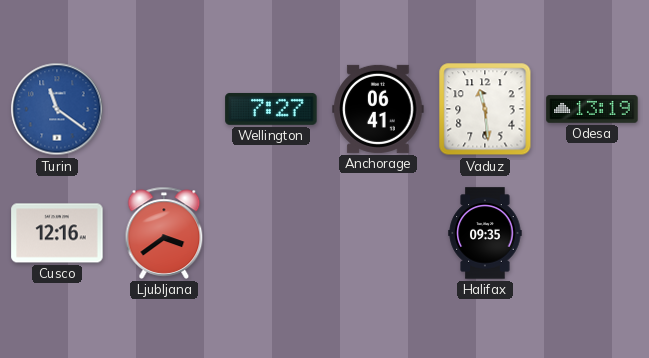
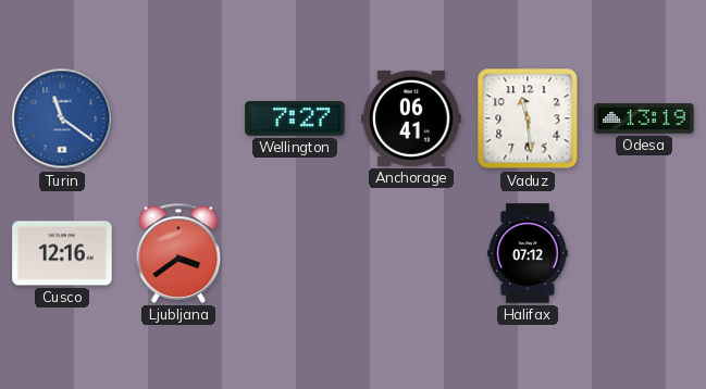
Halifax: 09:35 -> 07:12 (528, 253)
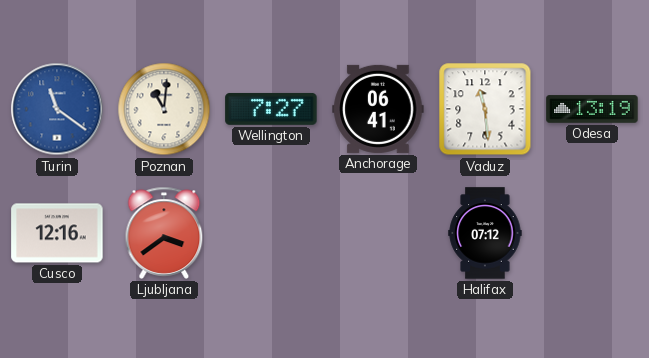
Poznan: none -> 11:01 (164, 109)
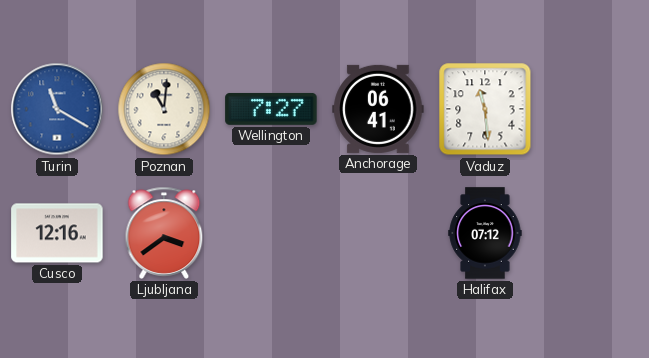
Turin: 11:21 -> 11:20 (57, 109)
Odesa: 13:19 -> none (592, 109)
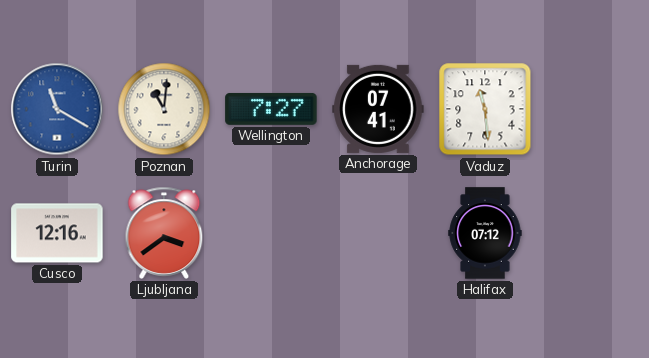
Anchorage: 06:41 -> 07:41 (378, 109)
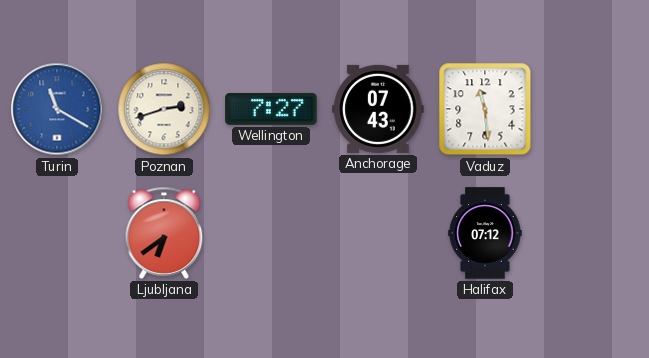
Poznan: 11:01 -> 2:42 (164, 109)
Anchorage: 07:41 -> 07:43 (378, 109)
Cusco: 12:16 -> none (57, 233)
Ljubljana: 3:39 -> 6:39 (164, 233)
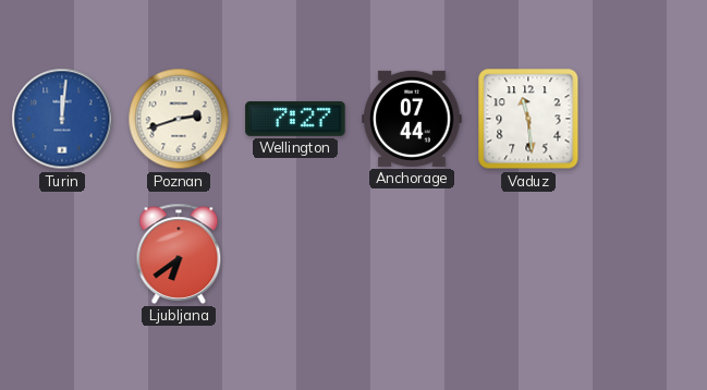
Turin: 11:20 -> 12:01 (62, 119)
Anchorage: 07:43 -> 07:44 (412, 119)
Halifax: 07:12 -> none (485, 233)
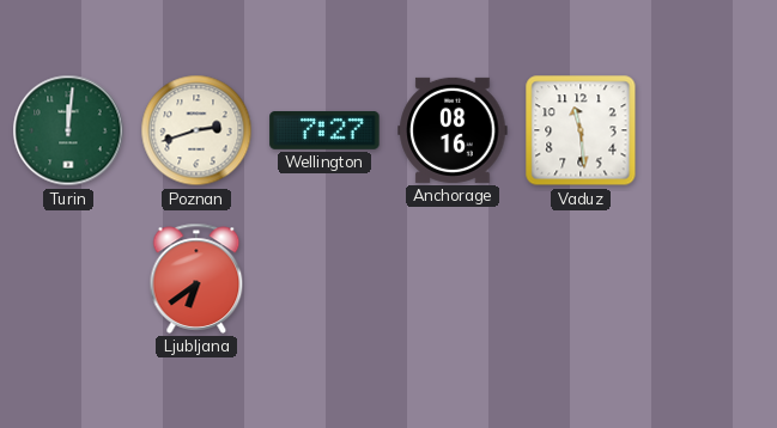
Turin dial: blue -> green (68, 130)
Anchorage: 07:44 -> 08:16 (453, 130)
